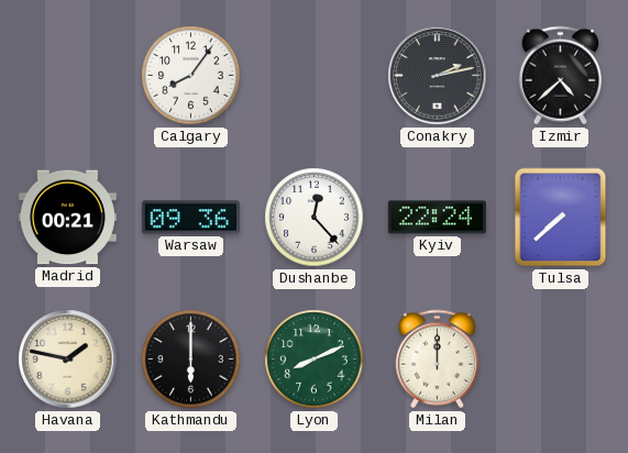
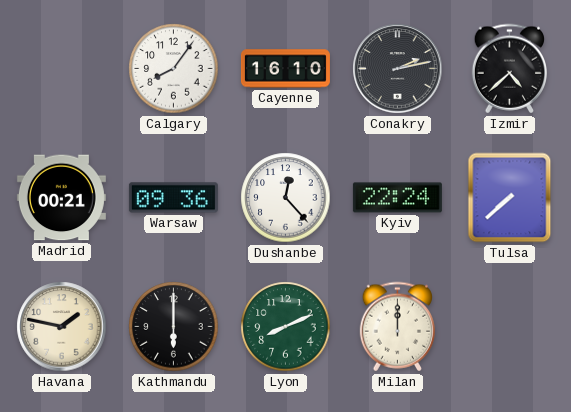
Cayenne: none -> 16:10 (285, 69)
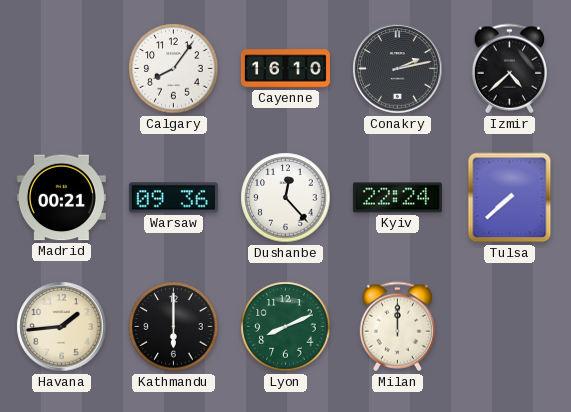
Havana: 1:47 -> 1:44 (62, 327)
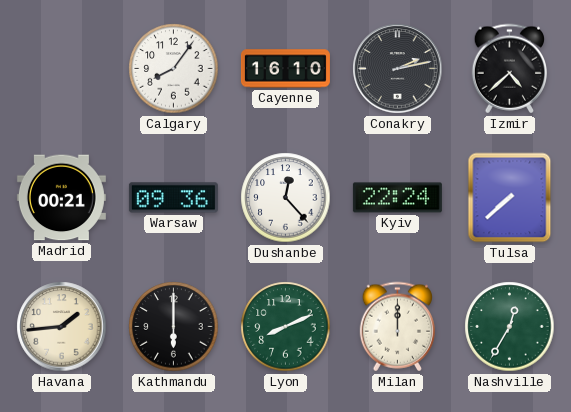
Nashville: none -> 12:35 (510, 327)
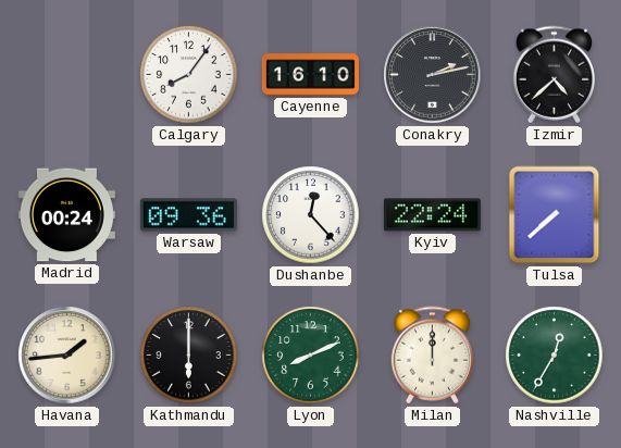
Madrid: 00:21 -> 00:24 (66, 215)
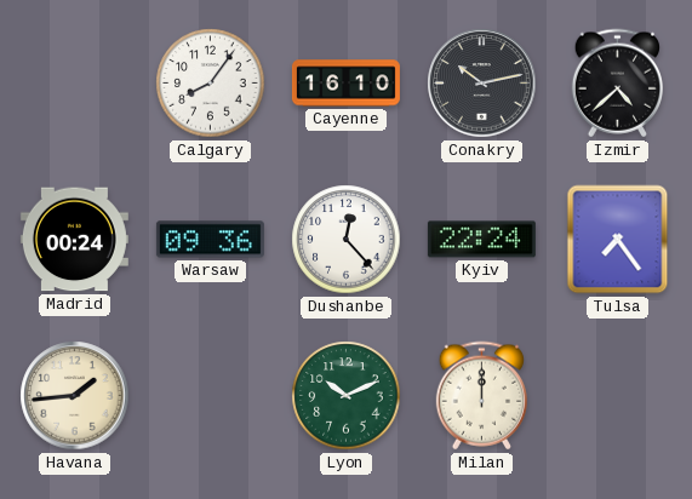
Conakry: 2:13 -> 10:13 (482, 84)
Tulsa: 7:38 -> 7:24 (618, 240)
Kathmandu: 6:00 -> none (189, 356)
Lyon: 8:11 -> 10:11 (347, 396)
Nashville: 12:35 -> none (555, 356)
